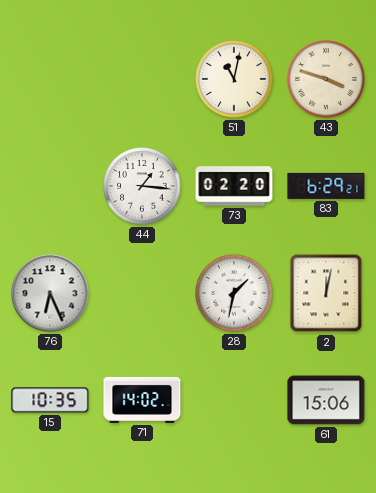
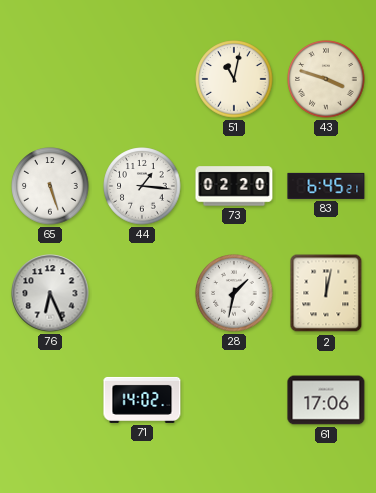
65: none -> 5:27 (50, 186)
83: 6:29 -> 6:45 (326, 186)
15: 10:35 -> none (50, 400)
61: 15:06 -> 17:06 (326, 400)
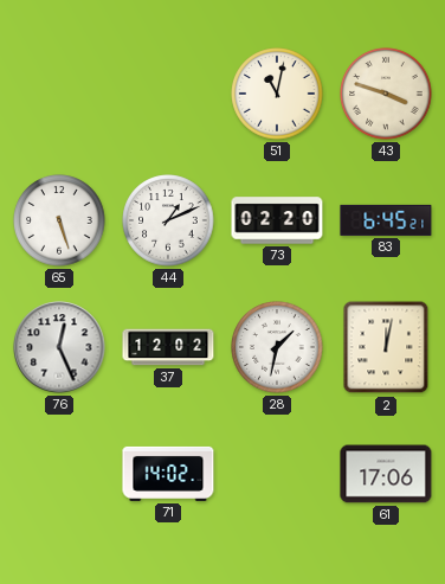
44: 1:16 -> 1:11 (168, 220)
76: 6:26 -> 12:26 (59, 347)
37: none -> 12:02 (168, 347)
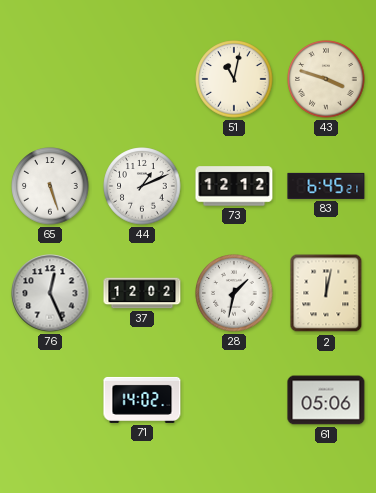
73: 02:20 -> 12:12 (234, 186)
61: 17:06 -> 05:06 (326, 400)
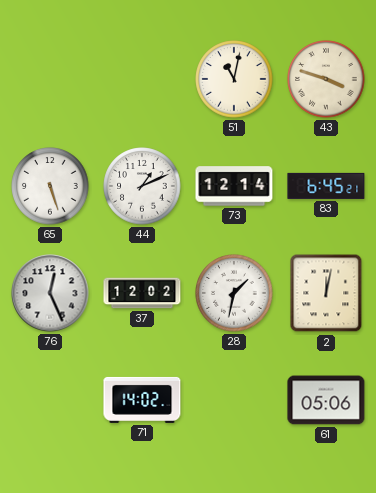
73: 12:12 -> 12:14 (234, 186)
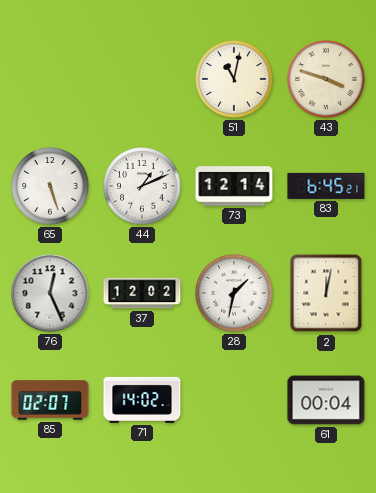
85: none -> 02:07 (50, 400)
61: 05:06 -> 00:04 (326, 400)
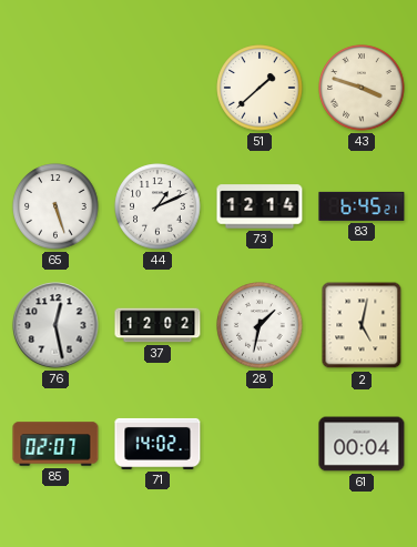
51: 11:02 -> 1:38 (260, 88)
76: 12:26 -> 12:28 (55, 325)
2: 12:02 -> 5:02 (362, 325)
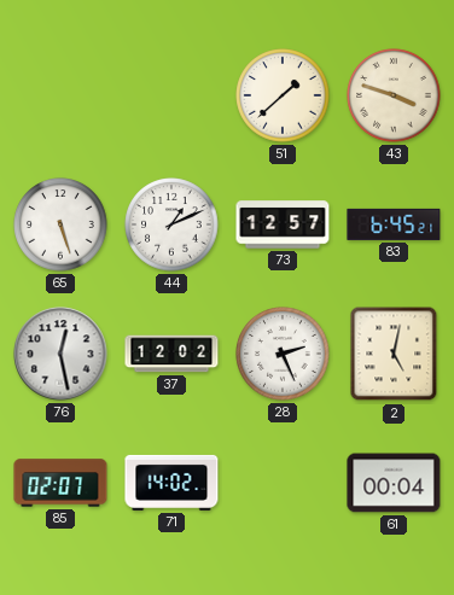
73: 12:14 -> 12:57 (283, 224)
28: 1:32 -> 2:26 (283, 354)
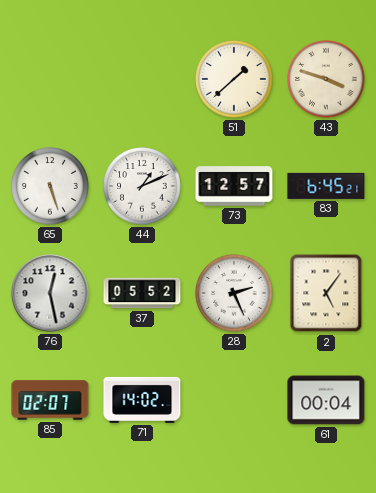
37: 12:02 -> 05:52 (142, 293)
2: 5:02 -> 5:06 (326, 293)
